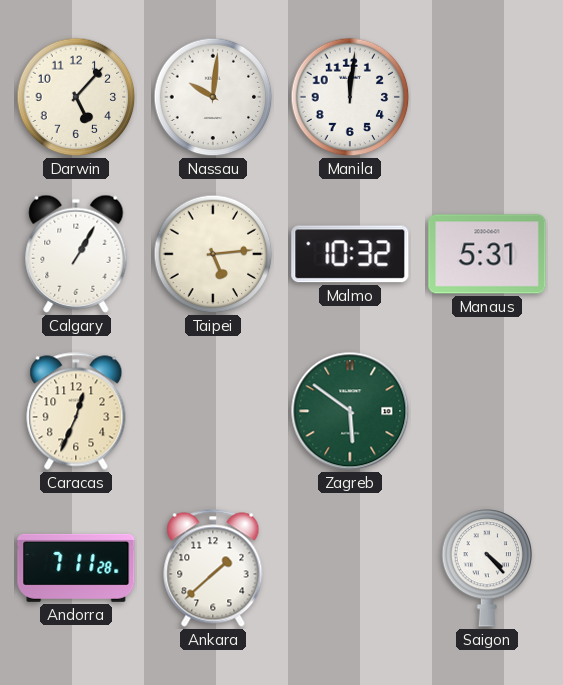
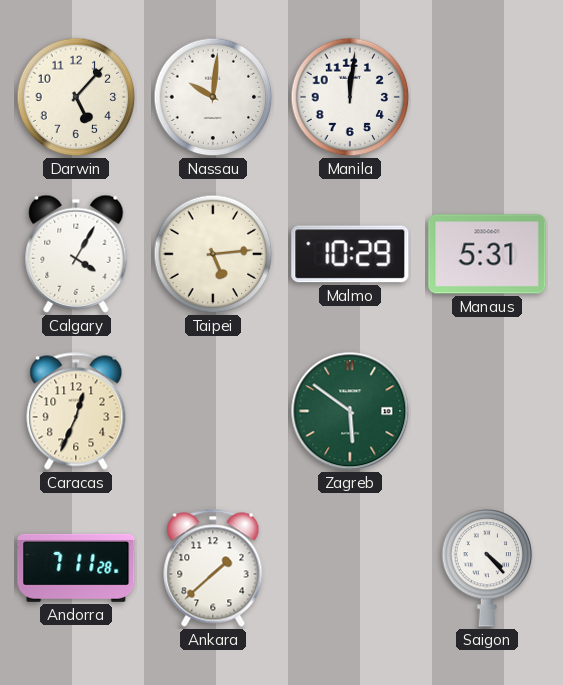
Calgary: 1:05 -> 4:05 (76, 254)
Malmo: 10:32 -> 10:29 (350, 254)
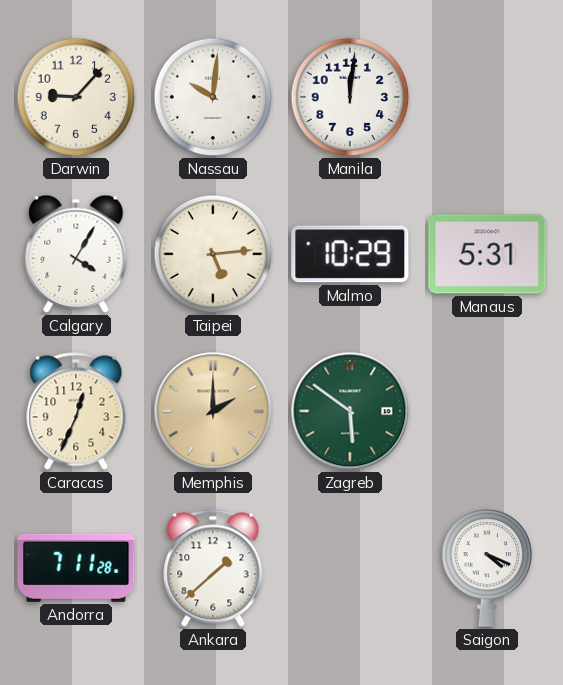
Darwin: 5:07 -> 9:07 (76, 97)
Memphis: none -> 2:00 (213, 411)
Saigon: 4:23 -> 4:19 (487, 568)
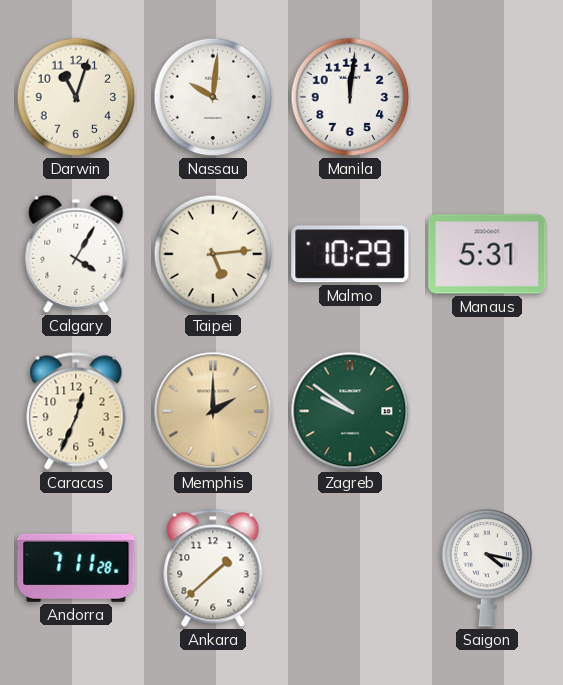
Darwin: 9:07 -> 11:03 (76, 97)
Zagreb: 5:51 -> 9:51 (350, 411)
Saigon: 4:19 -> 4:17 (487, 568)
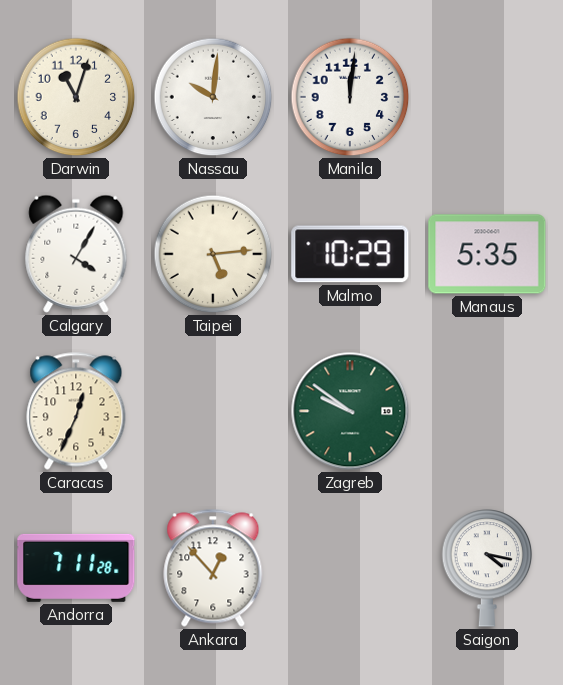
Manaus: 5:31 -> 5:35 (487, 254)
Memphis: 2:00 -> none (213, 411)
Ankara: 1:38 -> 12:53 (213, 568)
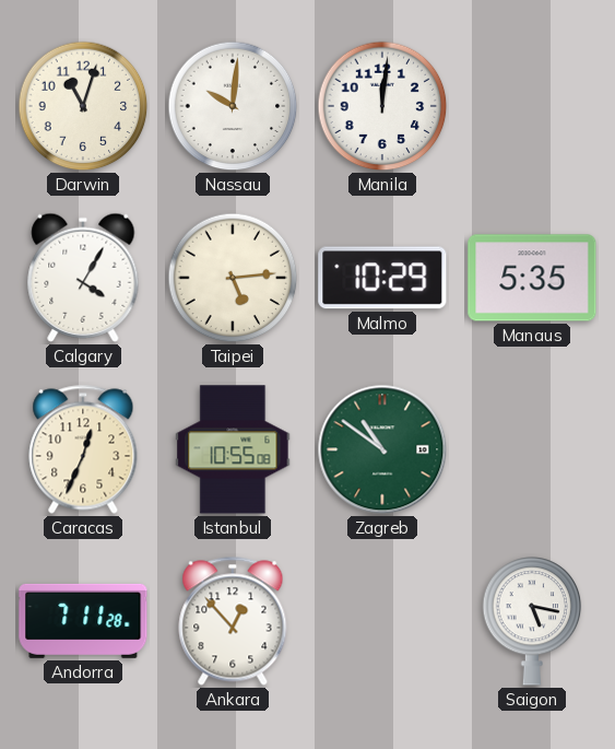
Istanbul: none -> 10:55 (233, 449)
Zagreb: 9:51 -> 10:51 (382, 449)
Saigon: 4:17 -> 5:17 (532, 621)
